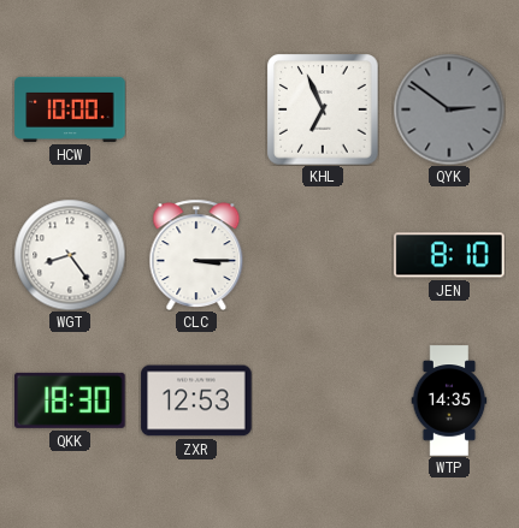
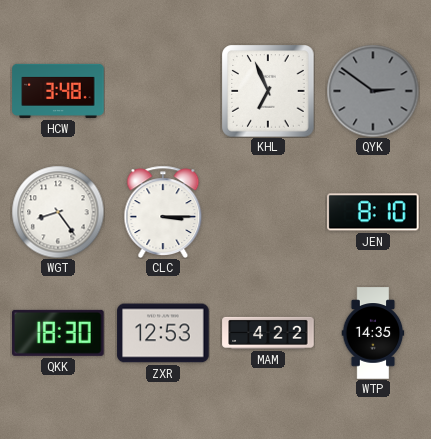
HCW: 10:00 -> 3:48 (58, 91)
MAM: none -> 4:22 (268, 333)
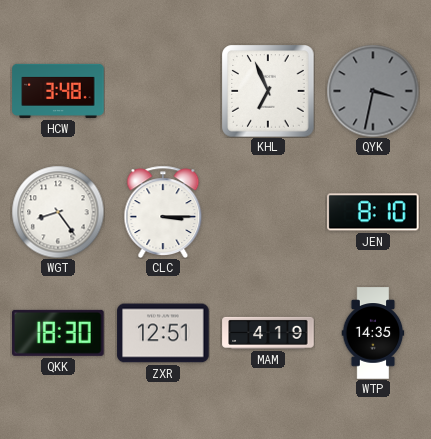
QYK: 2:51 -> 3:32 (373, 91)
ZXR: 12:53 -> 12:51 (163, 333)
MAM: 4:22 -> 4:19 (268, 333)
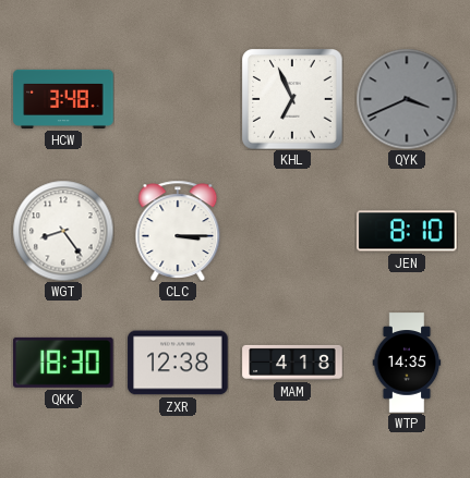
QYK: 3:32 -> 3:41 (407, 99)
ZXR: 12:51 -> 12:38 (178, 363)
MAM: 4:19 -> 4:18 (292, 363)
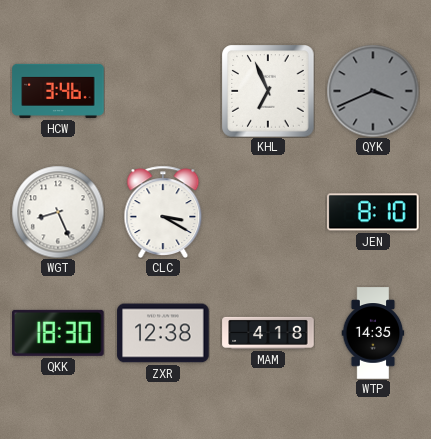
HCW: 3:48 -> 3:46 (58, 91)
WGT: 8:24 -> 8:26 (58, 212)
CLC: 3:15 -> 3:20 (163, 211)
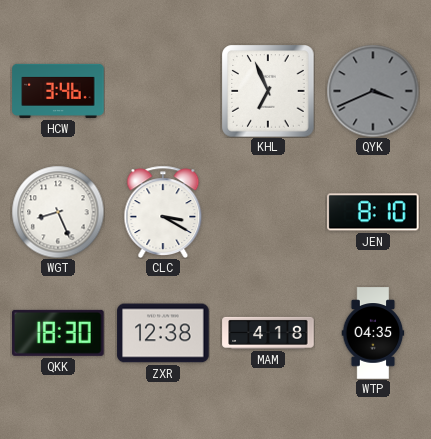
WTP: 14:35 -> 04:35 (373, 333)
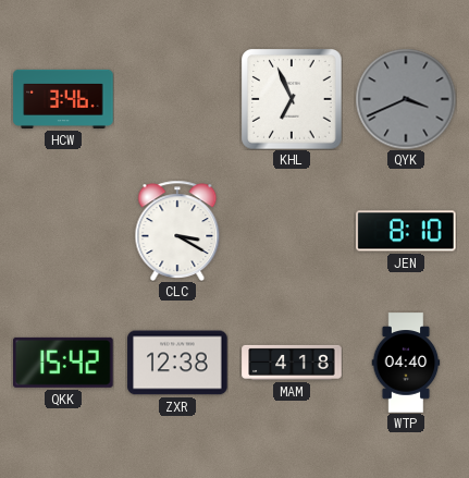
WGT: 8:26 -> none (58, 212)
QKK: 18:30 -> 15:42 (63, 363)
WTP: 04:35 -> 04:40 (406, 363)
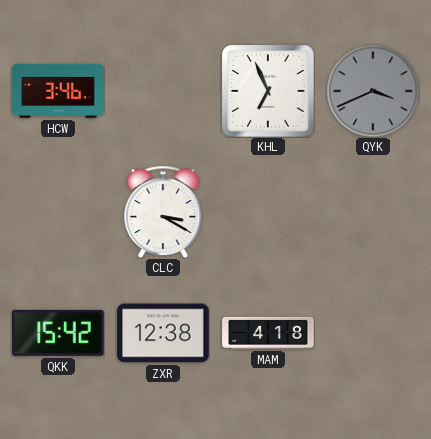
JEN: 8:10 -> none (407, 231)
WTP: 04:40 -> none (406, 363)
